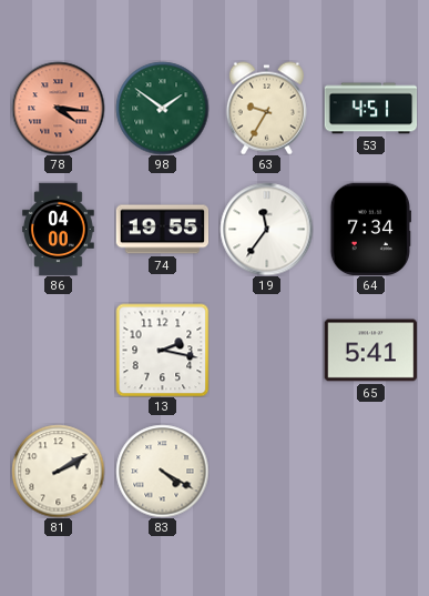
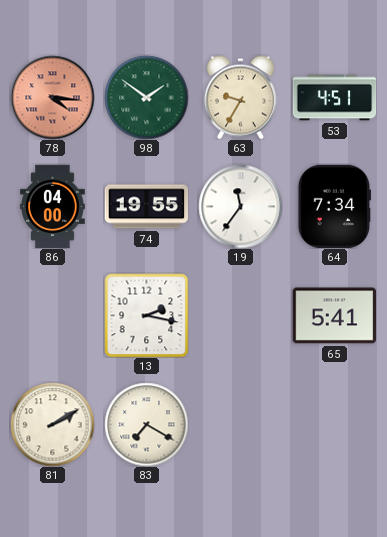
83: 4:20 -> 7:20 (146, 424)
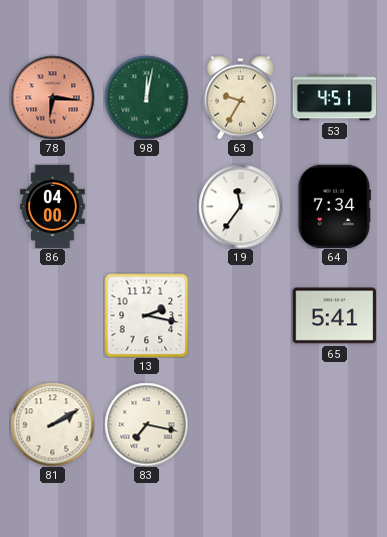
78: 4:16 -> 6:16 (52, 97)
98: 1:51 -> 12:02 (146, 97)
74: 19:55 -> none (146, 207)
83: 7:20 -> 7:17 (146, 424)
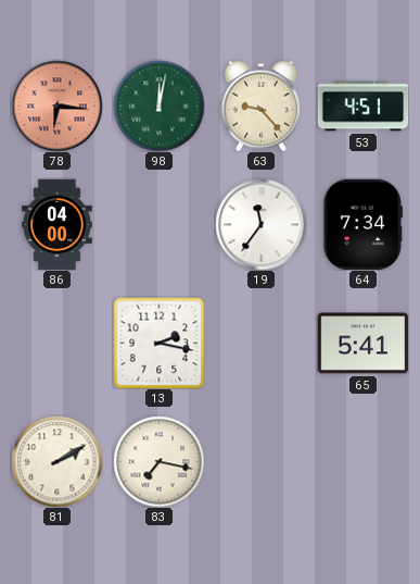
63: 9:35 -> 9:23 (260, 105)
